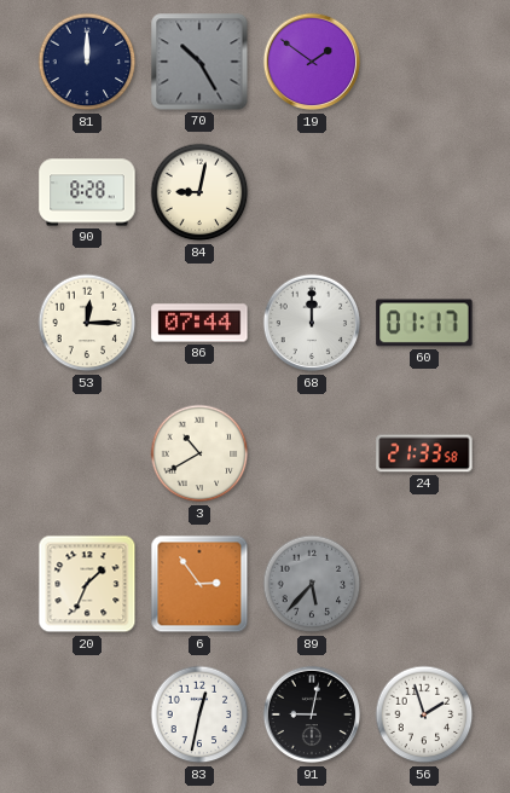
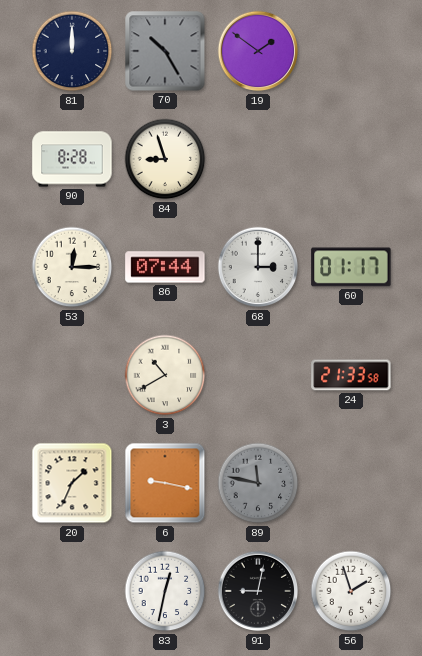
84: 9:02 -> 8:57 (165, 159)
68: 12:00 -> 3:00 (258, 267)
6: 2:54 -> 9:17 (165, 483)
89: 5:37 -> 11:47 (258, 483)
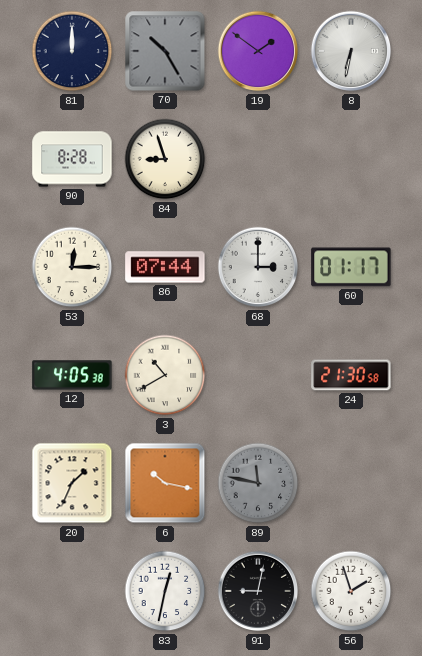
8: none -> 6:32 (351, 51)
12: none -> 4:05 (72, 375)
24: 21:33 -> 21:30 (351, 375)
6: 9:17 -> 10:17 (165, 483)
